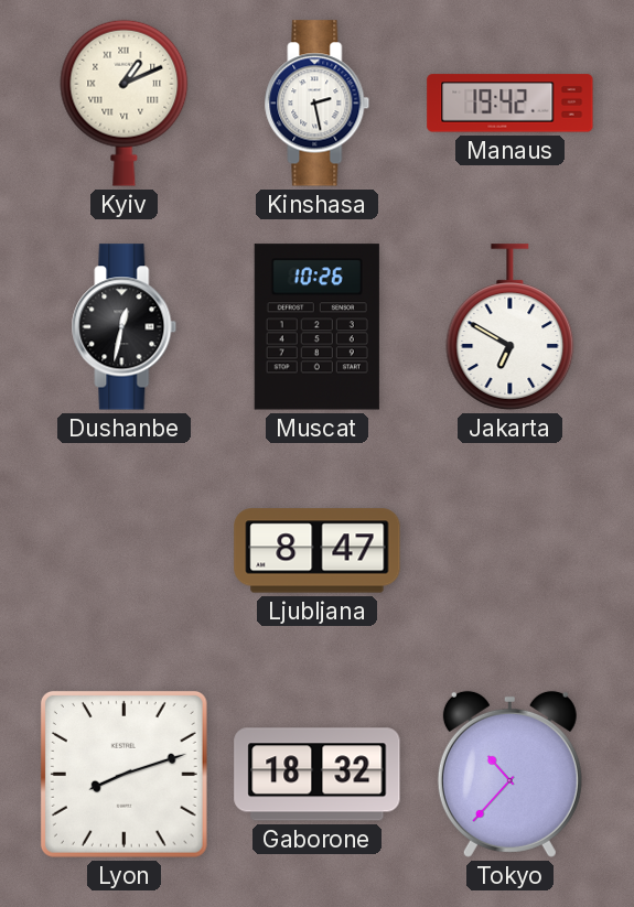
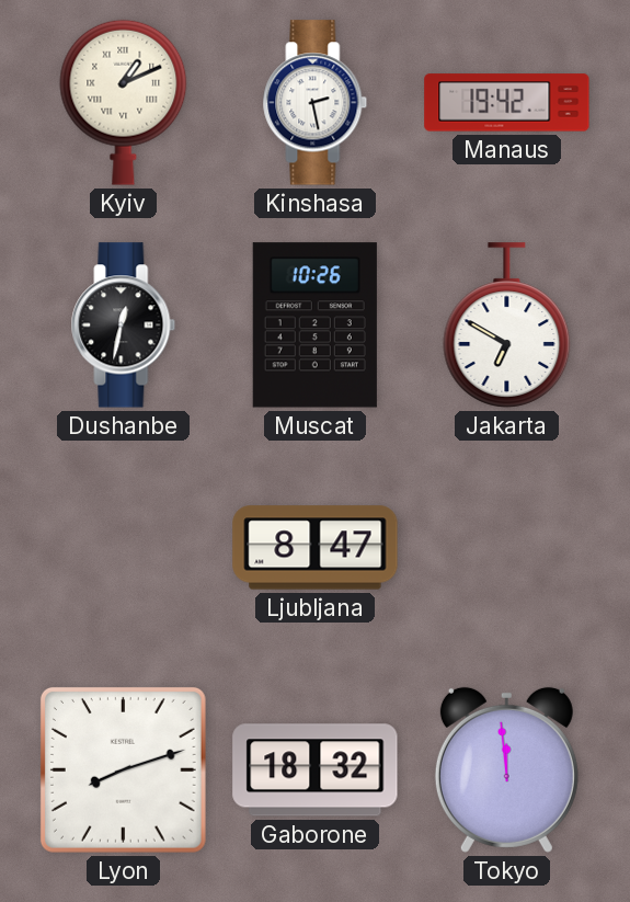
Tokyo: 10:37 -> 11:59 (506, 769)
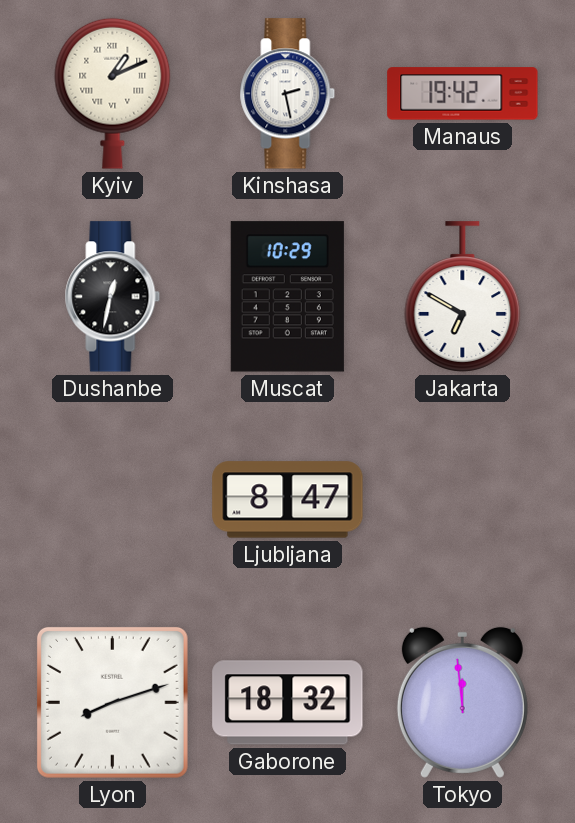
Muscat: 10:26 -> 10:29 (287, 297)
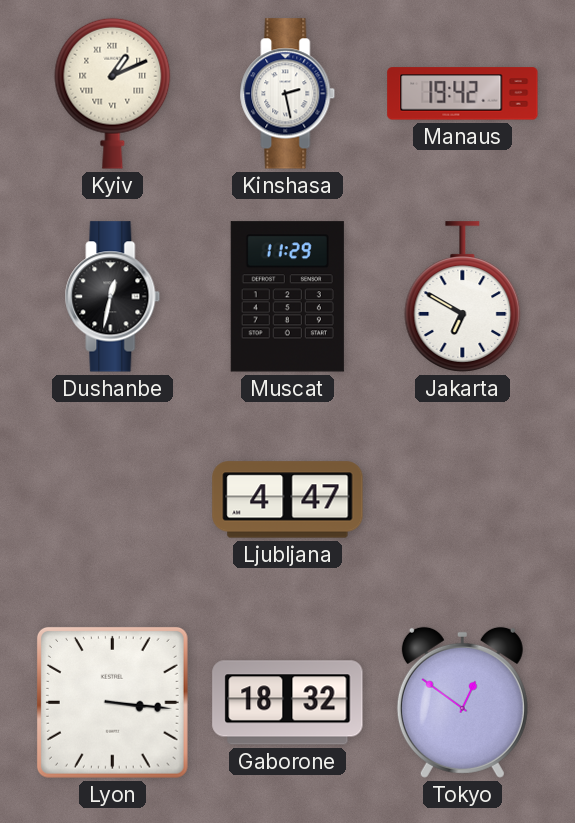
Muscat: 10:29 -> 11:29 (287, 297)
Ljubljana: 8:47 -> 4:47 (288, 500)
Lyon: 8:12 -> 3:16 (112, 702)
Tokyo: 11:59 -> 12:51 (462, 702)
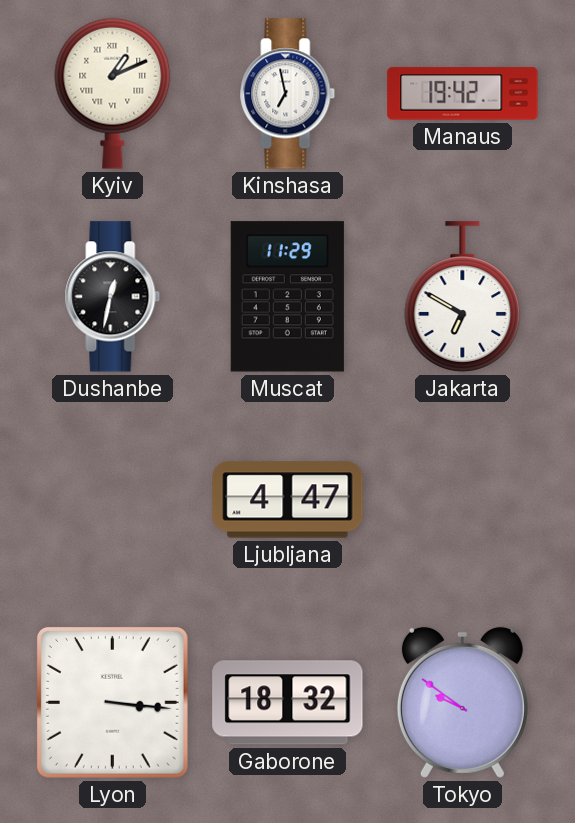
Kinshasa: 2:28 -> 6:58 (288, 94)
Tokyo: 12:51 -> 9:51 (462, 702)
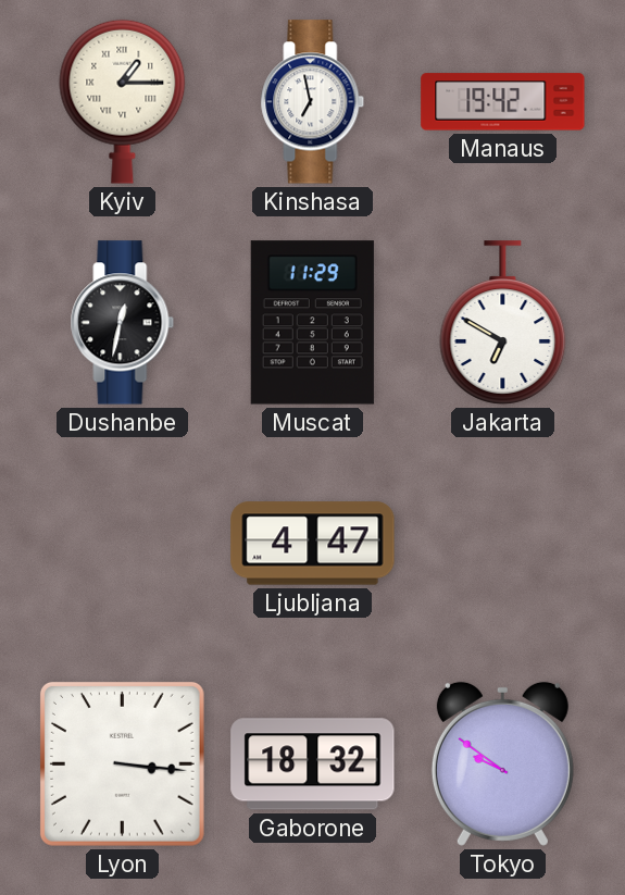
Kyiv: 1:11 -> 1:15 (123, 101)
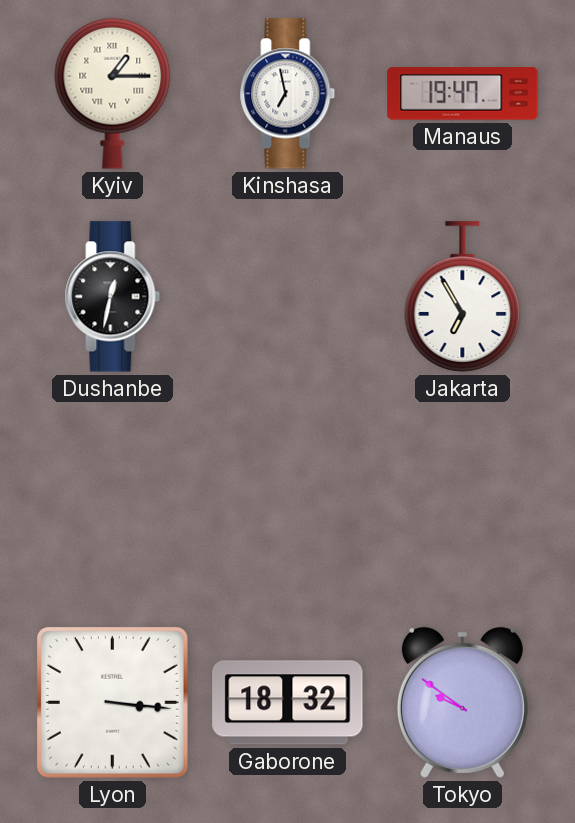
Manaus: 19:42 -> 19:47 (463, 94)
Muscat: 11:29 -> none (312, 323)
Jakarta: 6:50 -> 6:55 (463, 297)
Ljubljana: 4:47 -> none (313, 544)
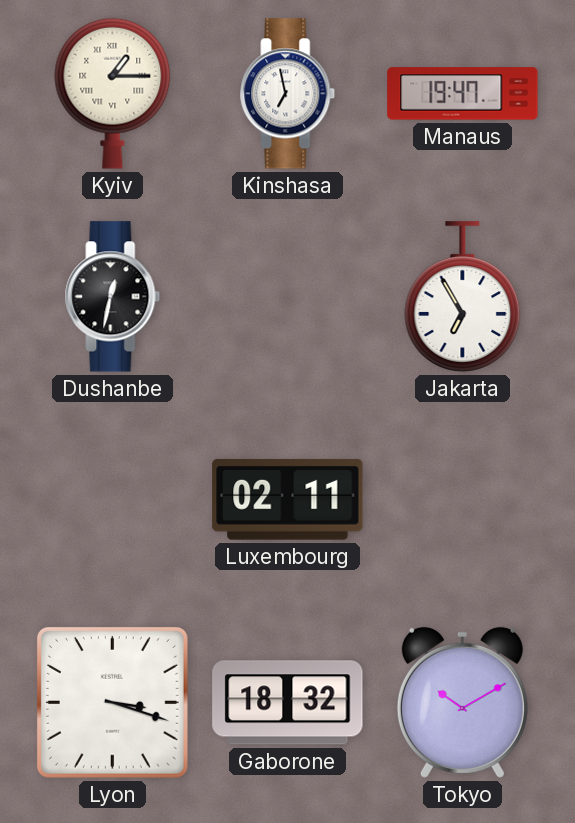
Luxembourg: none -> 02:11 (288, 499)
Lyon: 3:16 -> 3:18 (112, 702)
Tokyo: 9:51 -> 10:10 (462, 702)
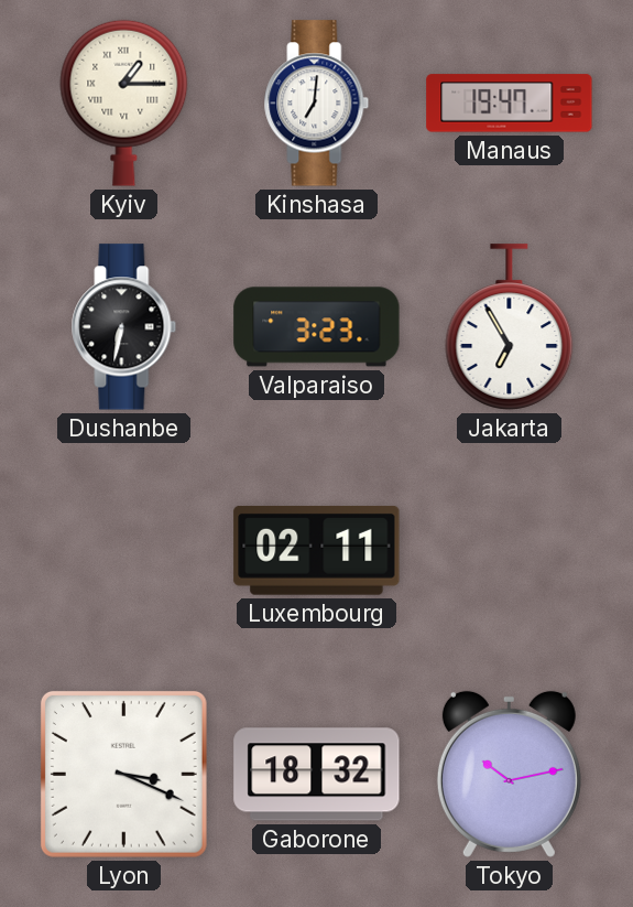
Kinshasa: 6:58 -> 7:01 (317, 104)
Dushanbe: 12:32 -> 6:32 (124, 327)
Valparaiso: none -> 3:23 (317, 327)
Lyon: 3:18 -> 3:19 (123, 774)
Tokyo: 10:10 -> 10:13 (509, 774)
